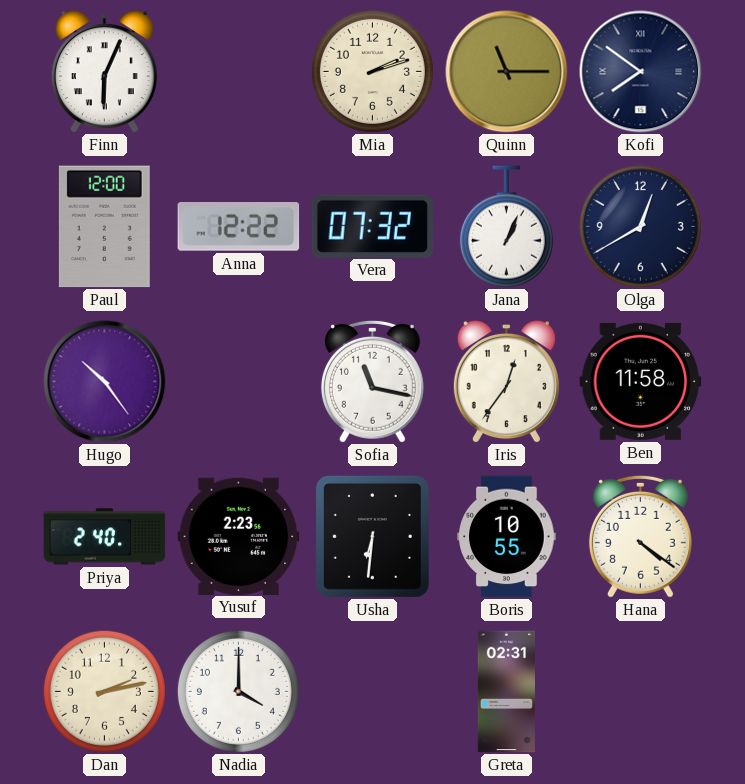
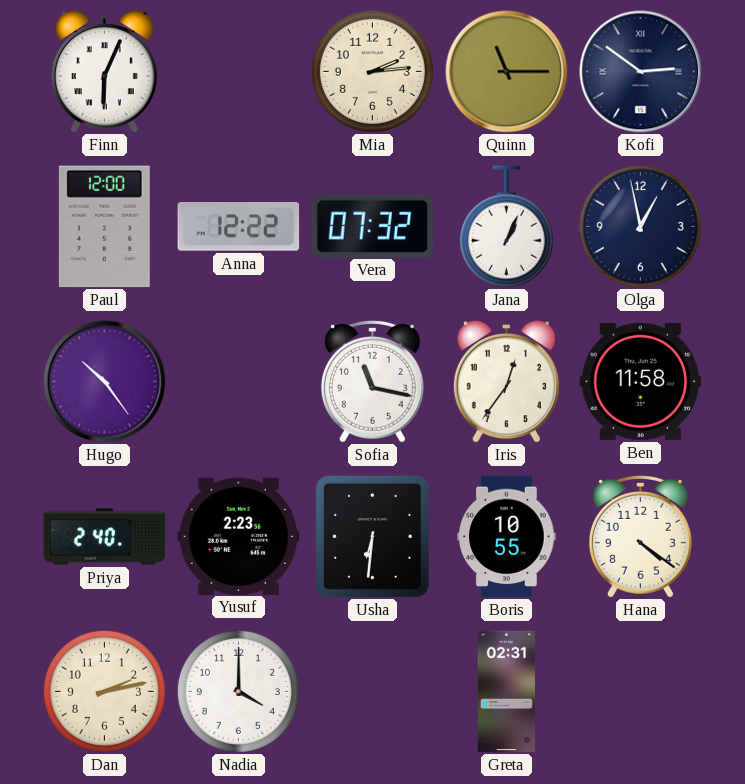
Mia: 2:12 -> 2:14 (372, 71)
Kofi: 7:51 -> 2:51 (641, 72)
Olga: 12:40 -> 12:58 (640, 226)
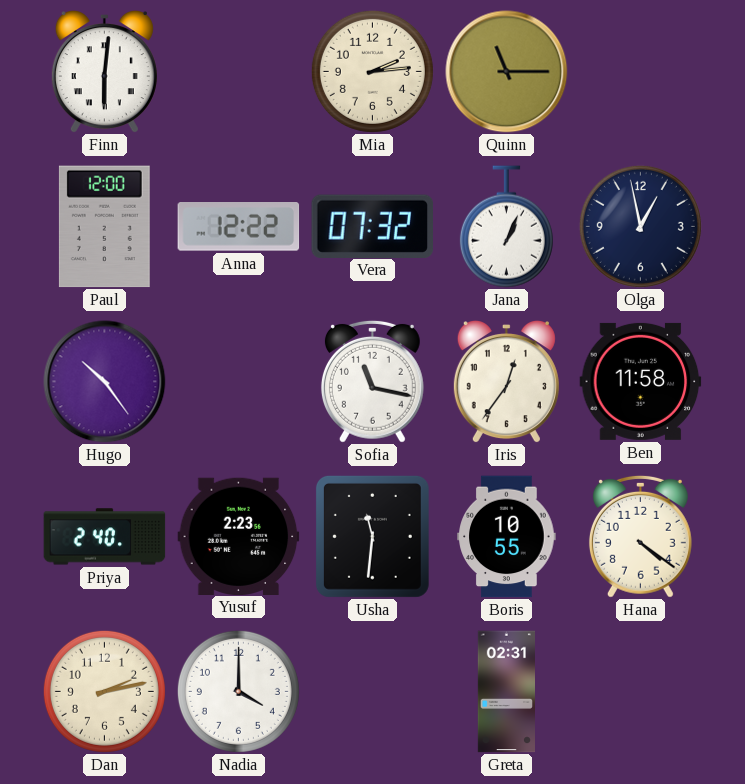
Finn: 6:04 -> 6:01 (104, 72)
Kofi: 2:51 -> none (641, 72)
Usha: 6:31 -> 11:31 (372, 536)
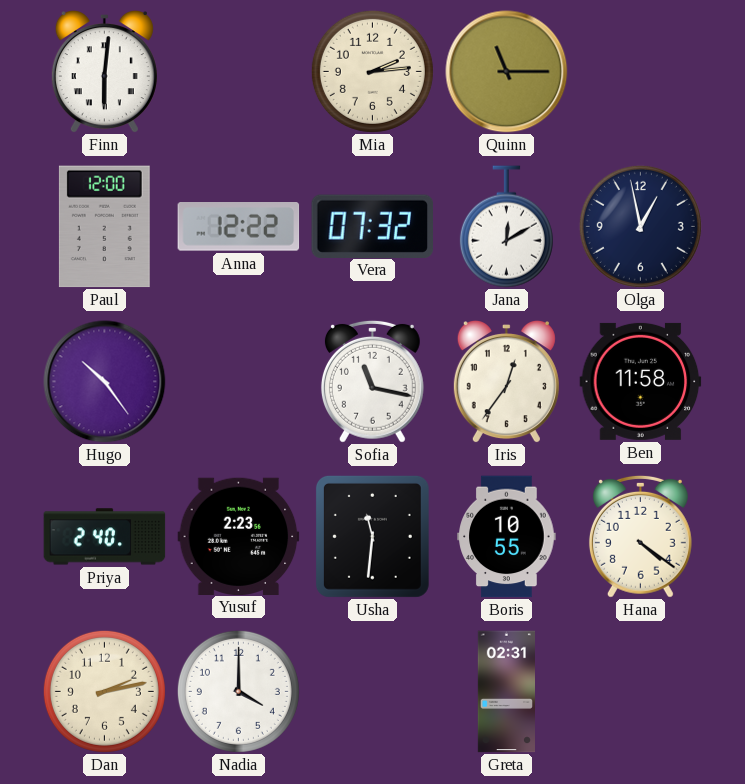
Jana: 1:04 -> 12:10 (506, 227)
